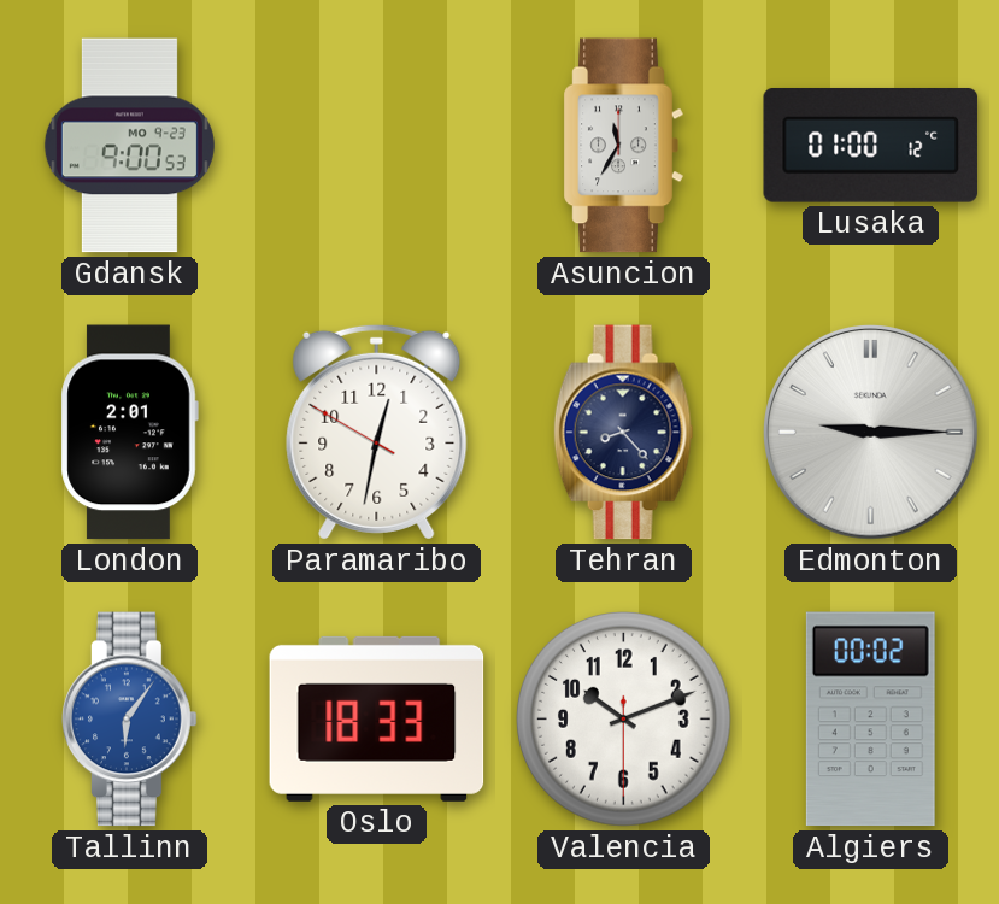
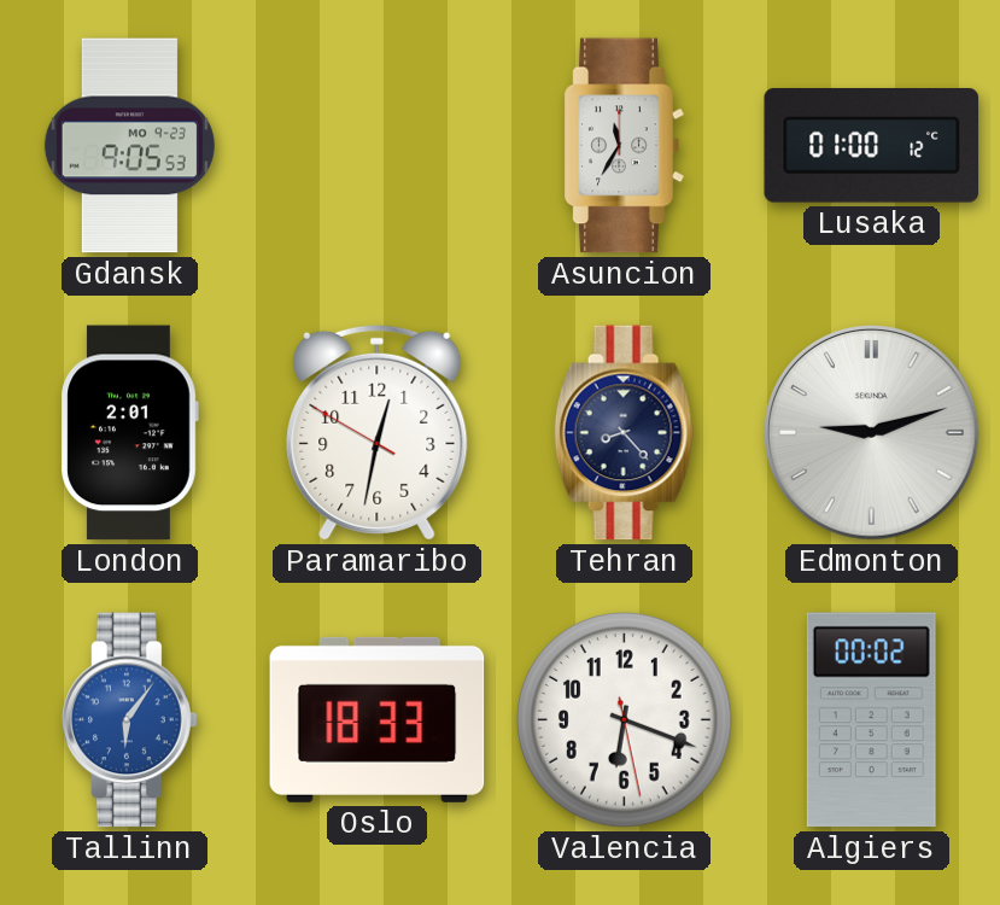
Gdansk: 9:00 -> 9:05 (129, 146)
Edmonton: 9:15 -> 9:12 (872, 433)
Valencia: 10:11 -> 6:18 (625, 720)
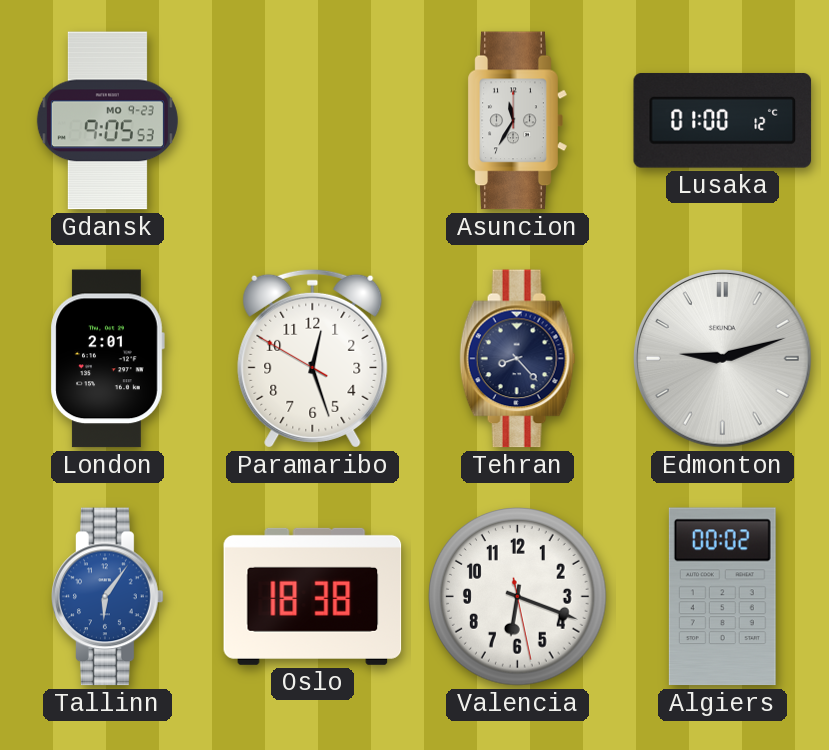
Paramaribo: 12:31 -> 12:26 (313, 358)
Oslo: 18:33 -> 18:38 (313, 596)
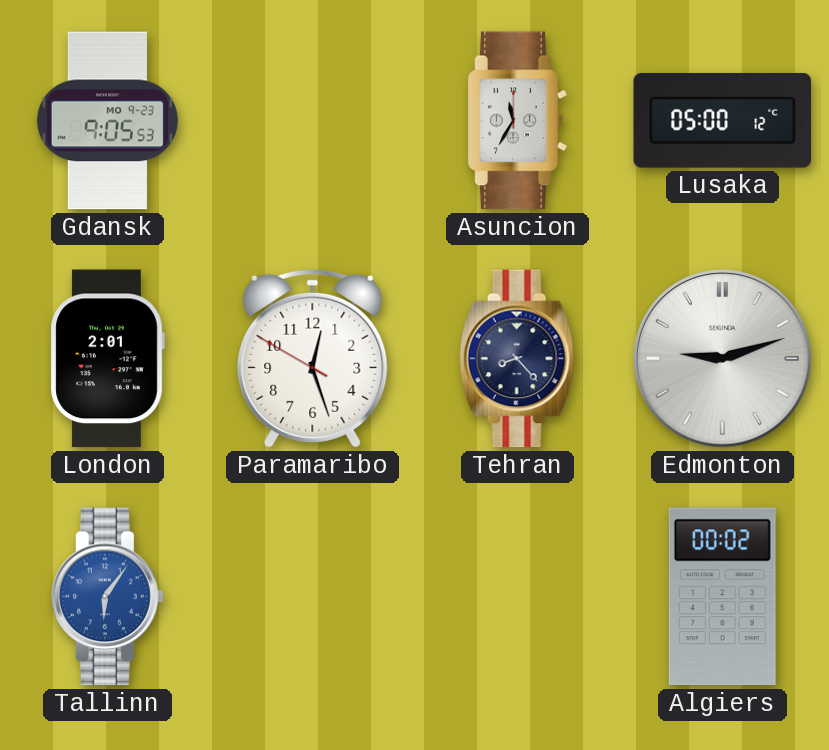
Lusaka: 01:00 -> 05:00 (723, 121)
Oslo: 18:38 -> none (313, 596)
Valencia: 6:18 -> none (518, 597)
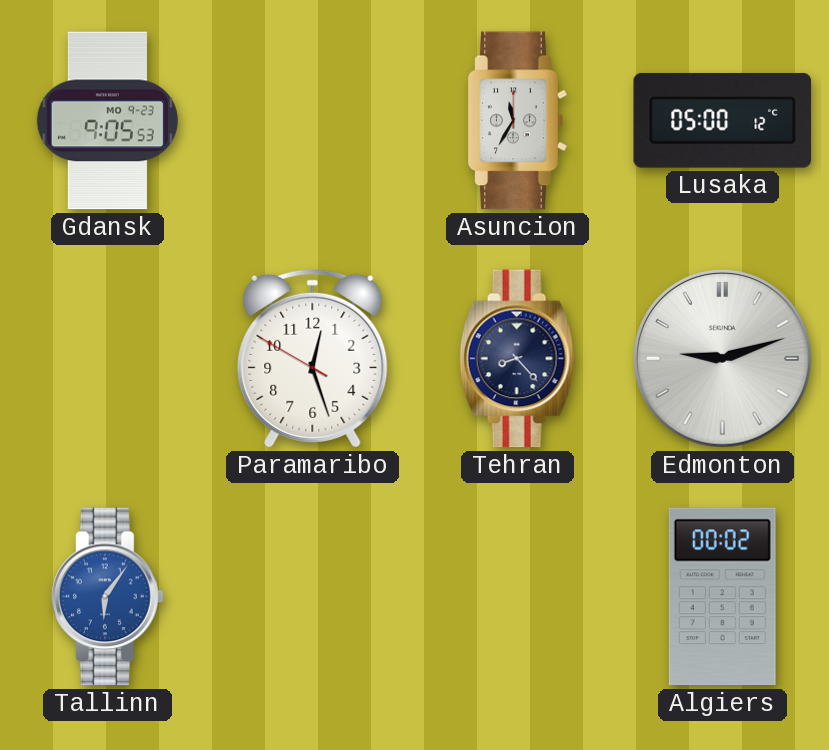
London: 2:01 -> none (107, 359)
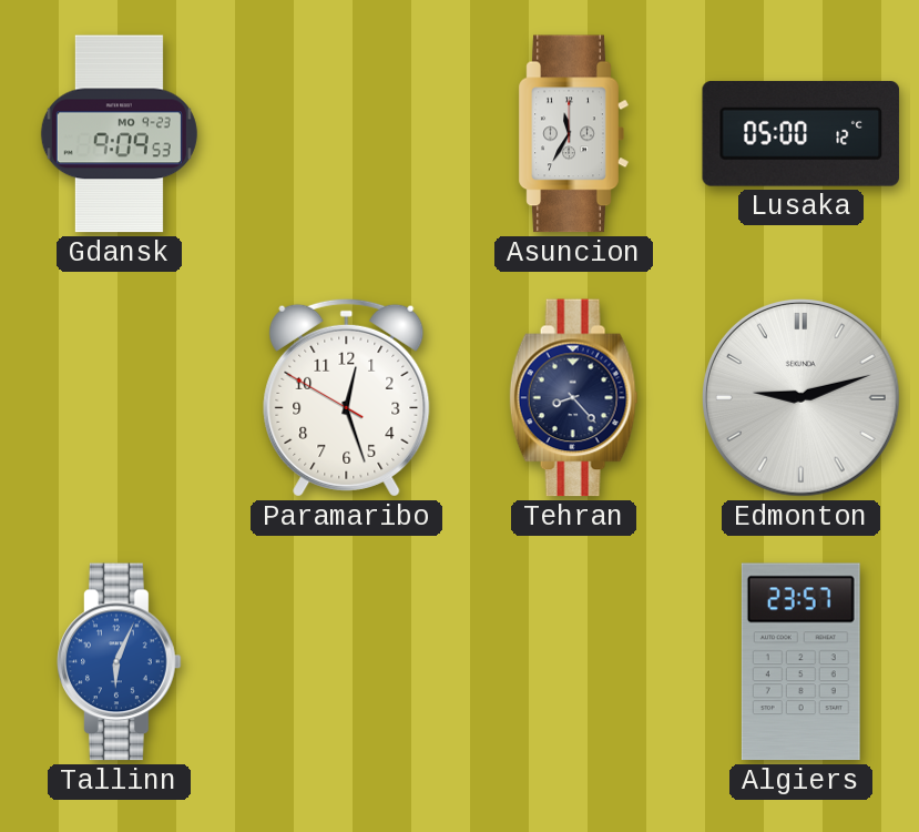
Gdansk: 9:05 -> 9:09 (119, 134)
Tallinn: 6:06 -> 6:04 (120, 662)
Algiers: 00:02 -> 23:57 (800, 662)
